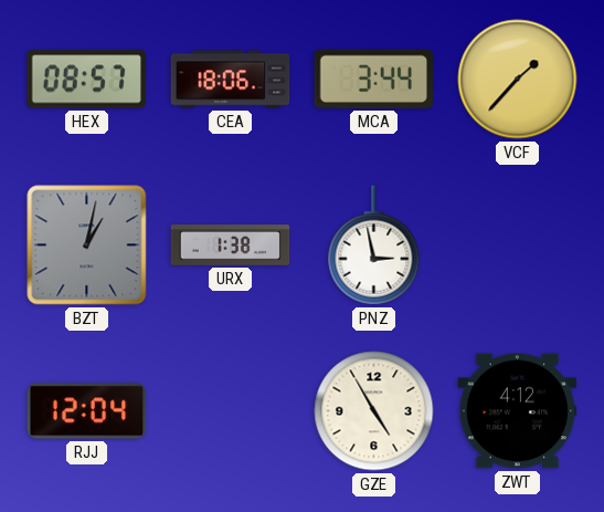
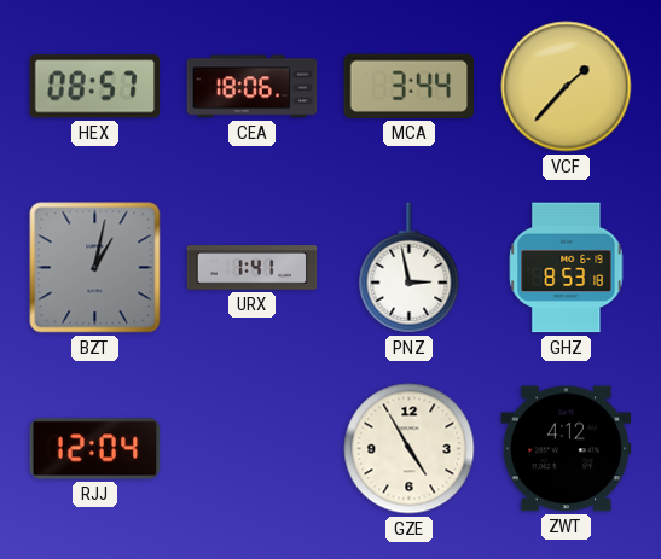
URX: 1:38 -> 1:41 (253, 268)
GHZ: none -> 8:53 (567, 268)
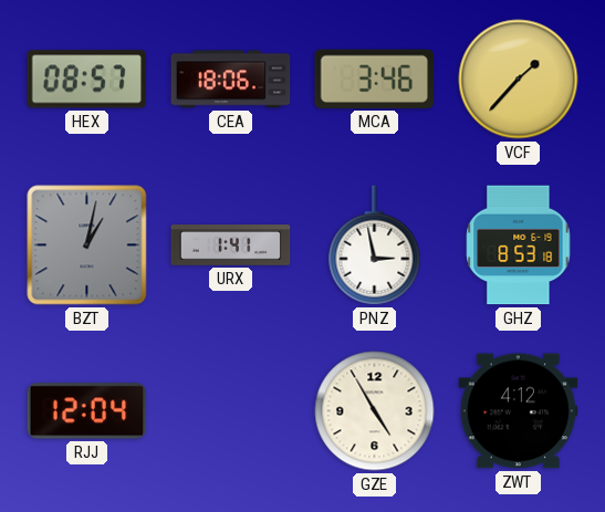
MCA: 3:44 -> 3:46 (375, 79)
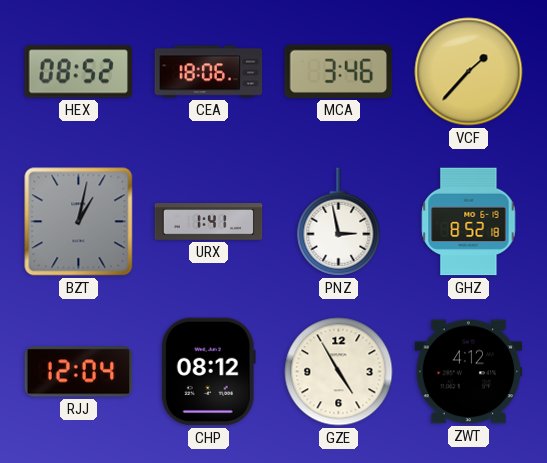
HEX: 08:57 -> 08:52 (78, 72)
GHZ: 8:53 -> 8:52 (469, 222)
CHP: none -> 08:12 (208, 372)
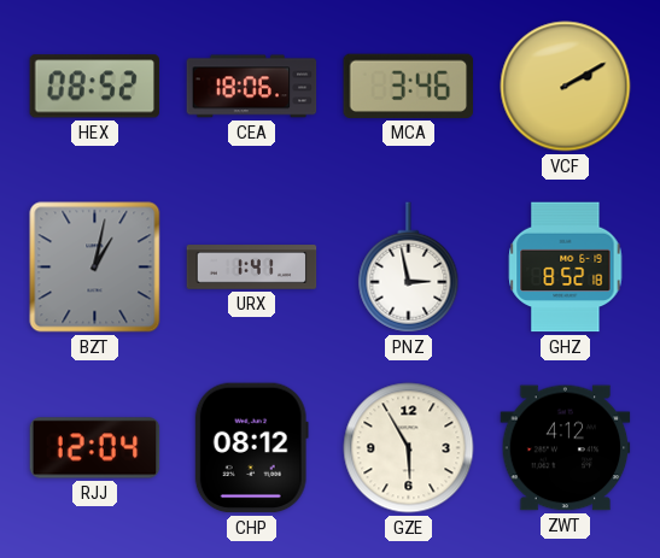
VCF: 1:37 -> 2:10 (566, 87)
GZE: 4:55 -> 5:55 (409, 448)
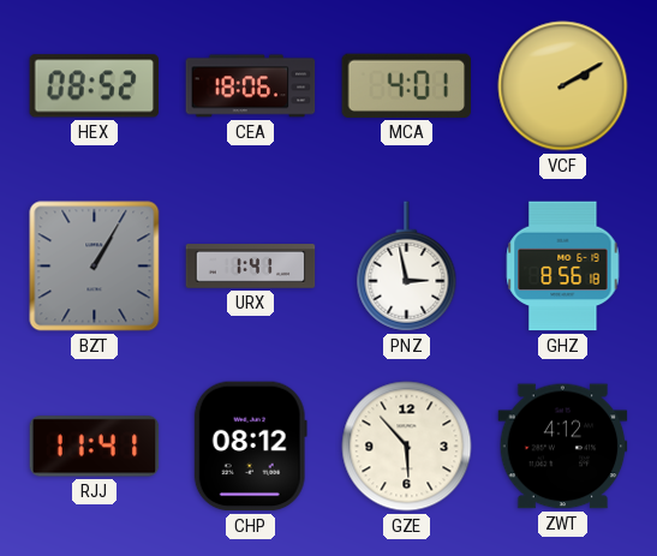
MCA: 3:46 -> 4:01 (407, 85)
BZT: 1:02 -> 1:05 (95, 267)
GHZ: 8:52 -> 8:56 (563, 267)
RJJ: 12:04 -> 11:41 (95, 447)
GZE: 5:55 -> 5:53 (407, 447)
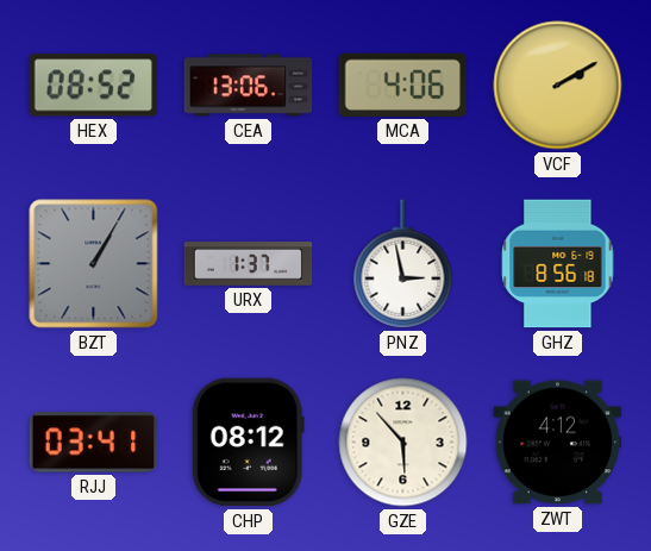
CEA: 18:06 -> 13:06 (249, 86)
MCA: 4:01 -> 4:06 (403, 84)
URX: 1:41 -> 1:37 (249, 264)
RJJ: 11:41 -> 03:41 (94, 443)
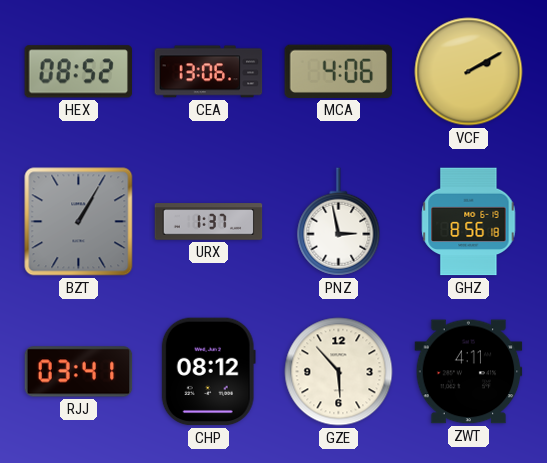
ZWT: 4:12 -> 4:11 (469, 372)
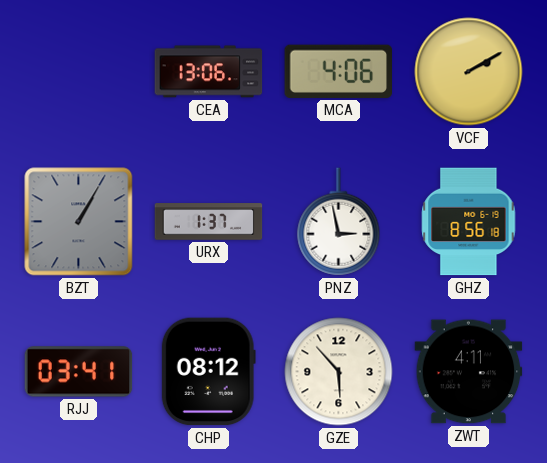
HEX: 08:52 -> none (78, 72)
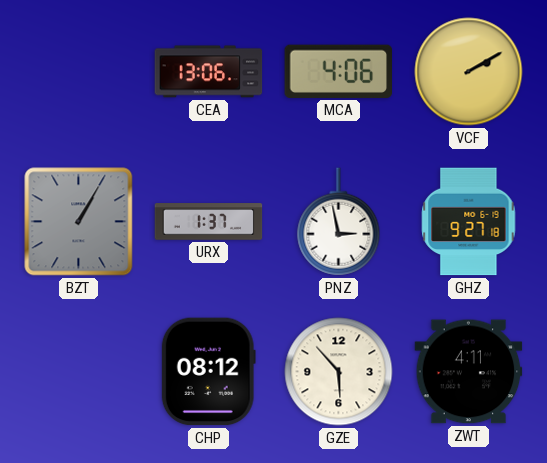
GHZ: 8:56 -> 9:27 (469, 222)
RJJ: 03:41 -> none (79, 372)
